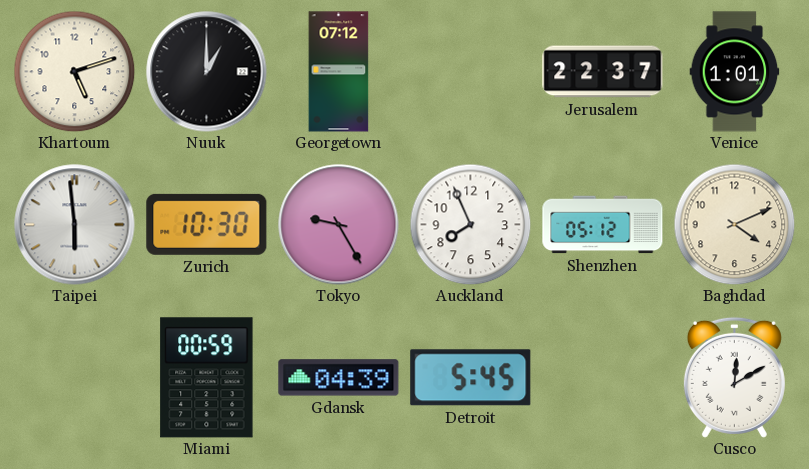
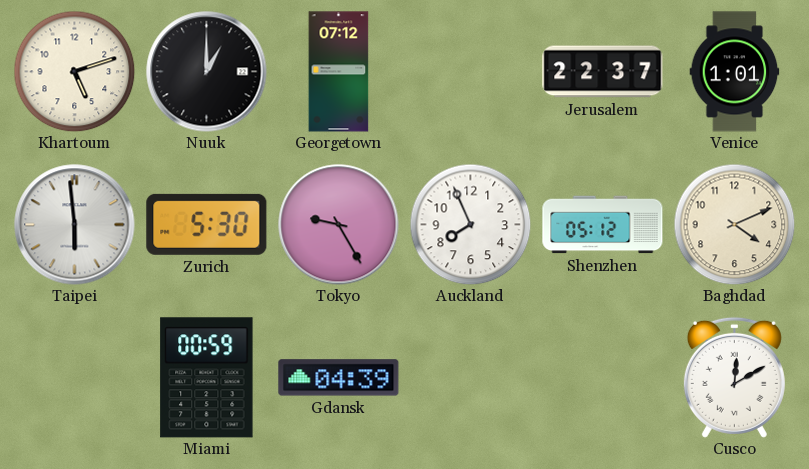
Zurich: 10:30 -> 5:30 (207, 224)
Detroit: 5:45 -> none (471, 378)
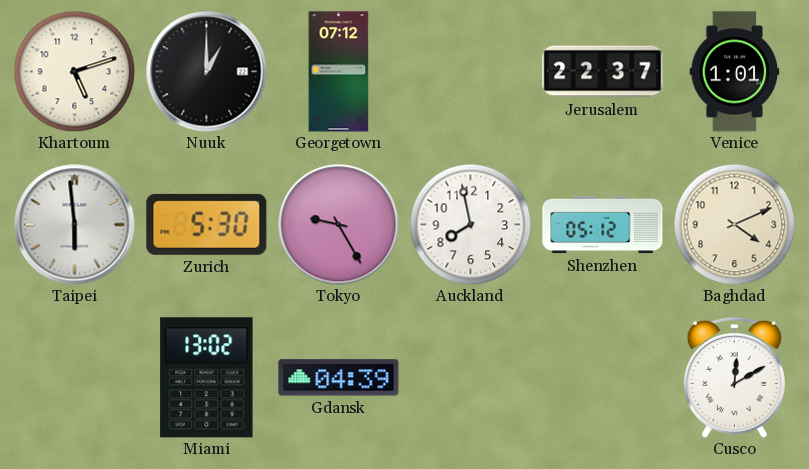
Auckland: 7:56 -> 7:58 (470, 224)
Miami: 00:59 -> 13:02 (207, 378)
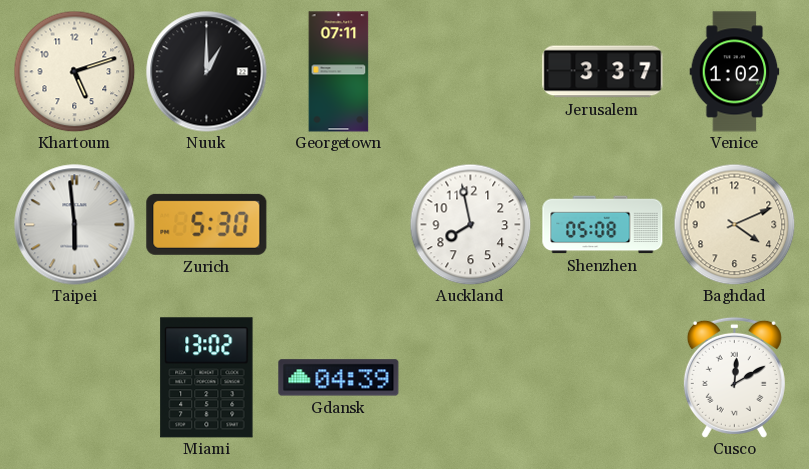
Georgetown: 07:12 -> 07:11 (339, 72)
Jerusalem: 22:37 -> 3:37 (603, 72)
Venice: 1:01 -> 1:02 (735, 72)
Tokyo: 9:25 -> none (339, 225)
Shenzhen: 05:12 -> 05:08 (603, 225)
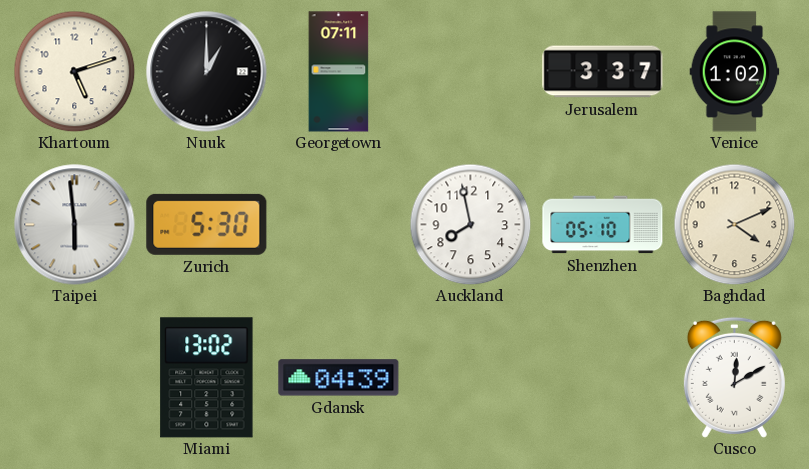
Shenzhen: 05:08 -> 05:10 (603, 225)
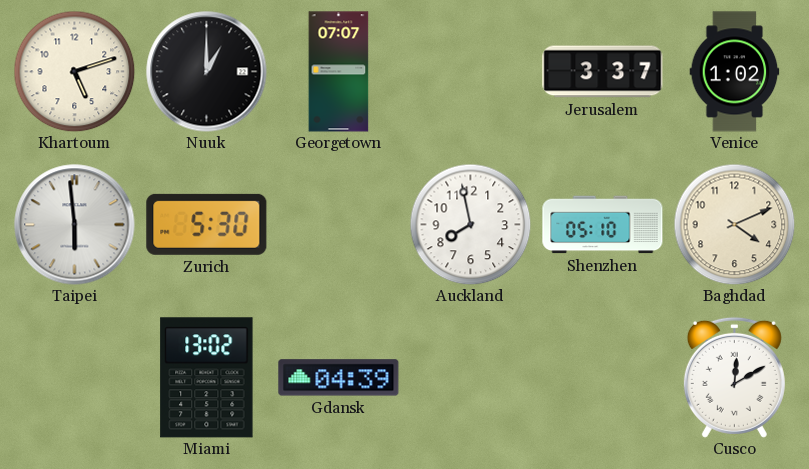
Georgetown: 07:11 -> 07:07 (339, 72)
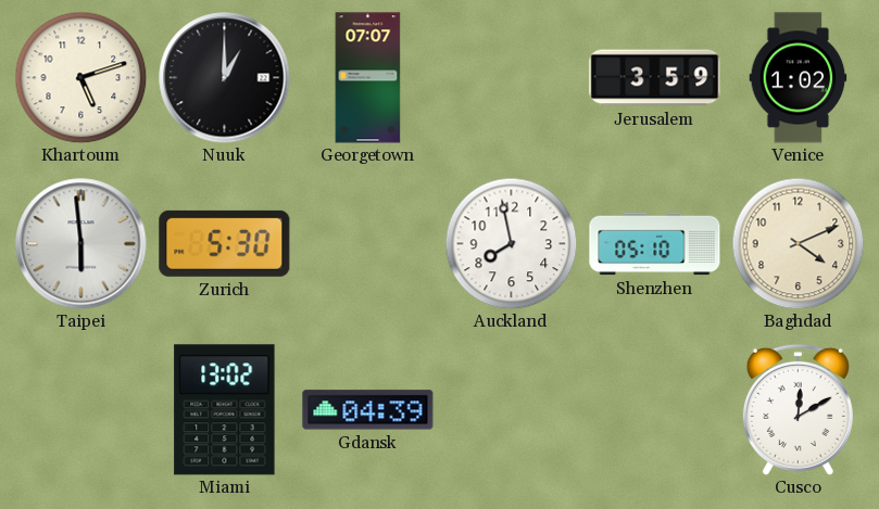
Jerusalem: 3:37 -> 3:59 (655, 78)
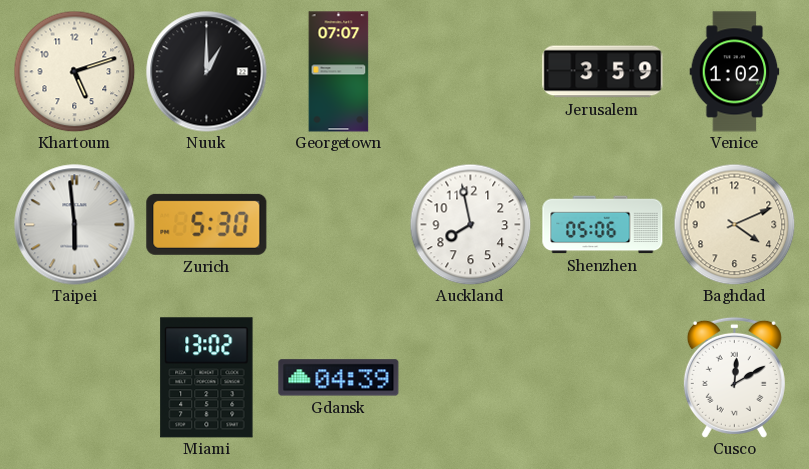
Shenzhen: 05:10 -> 05:06 (603, 225)
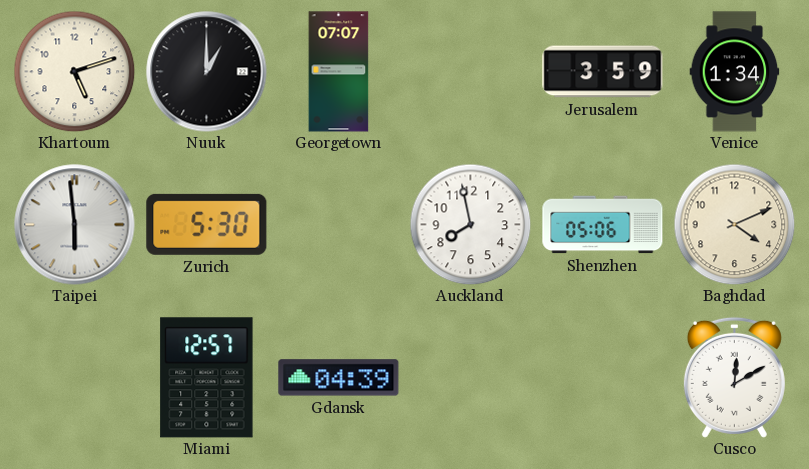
Venice: 1:02 -> 1:34 (735, 72)
Miami: 13:02 -> 12:57 (207, 378)
